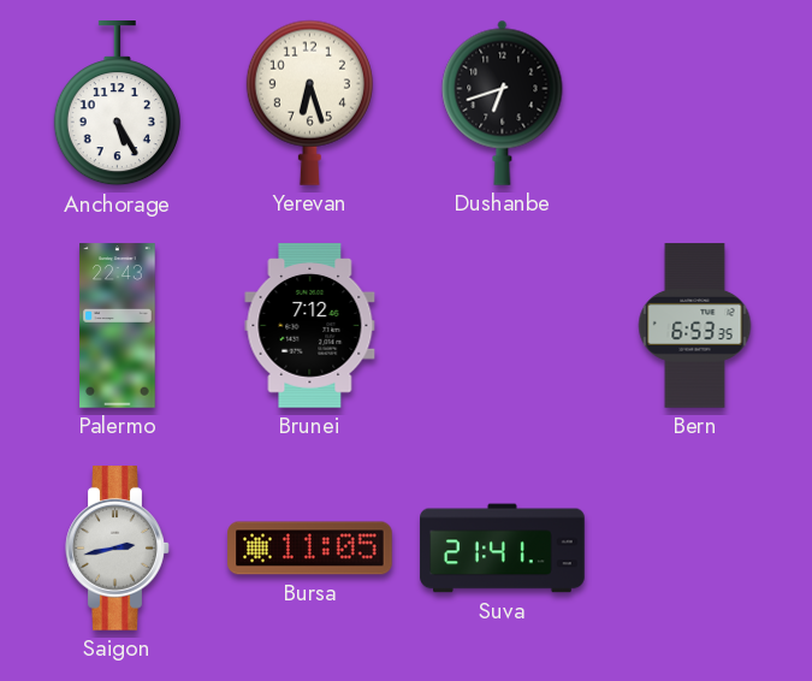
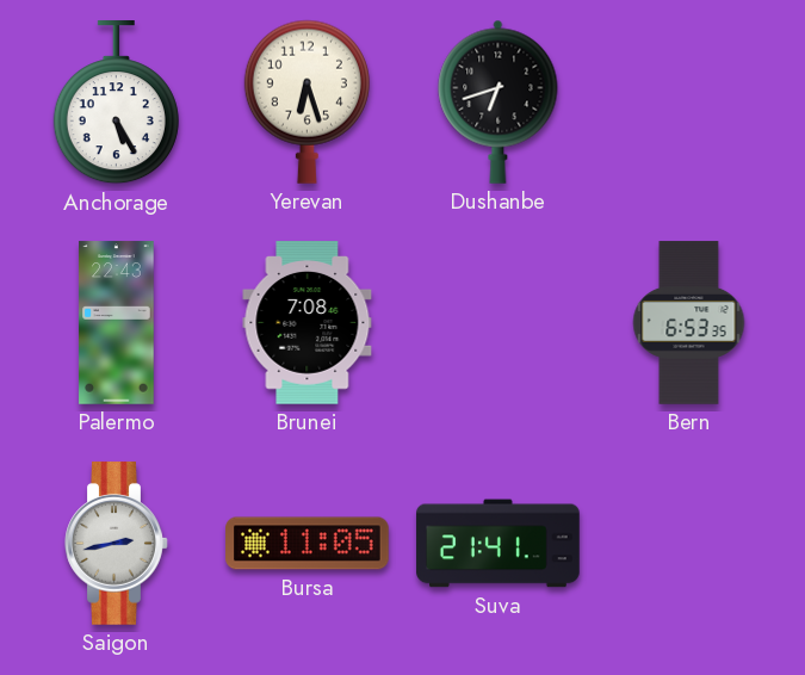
Brunei: 7:12 -> 7:08 (308, 323)
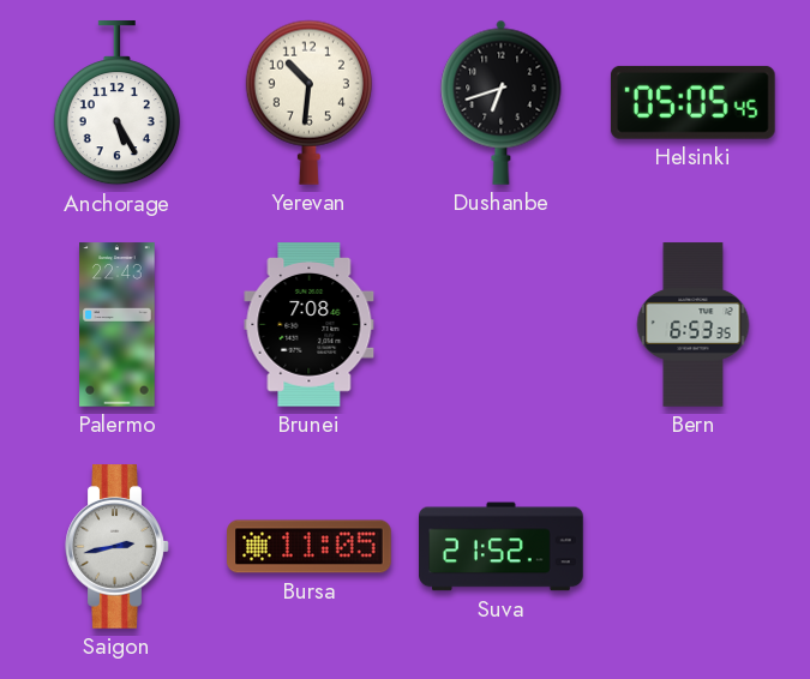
Yerevan: 6:27 -> 10:31 (308, 102)
Helsinki: none -> 05:05 (692, 102)
Suva: 21:41 -> 21:52 (502, 547)
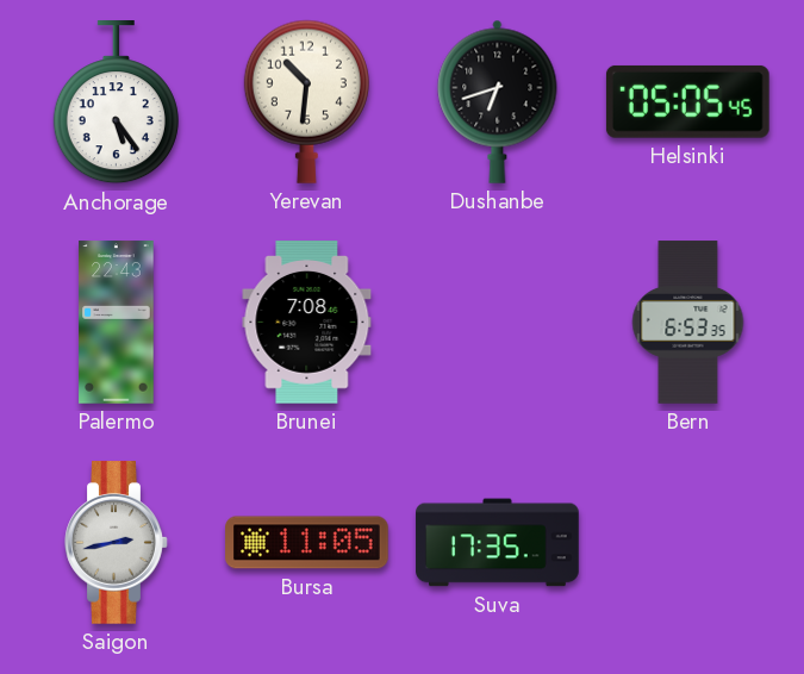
Anchorage: 5:25 -> 5:24 (116, 104)
Suva: 21:52 -> 17:35 (498, 543)
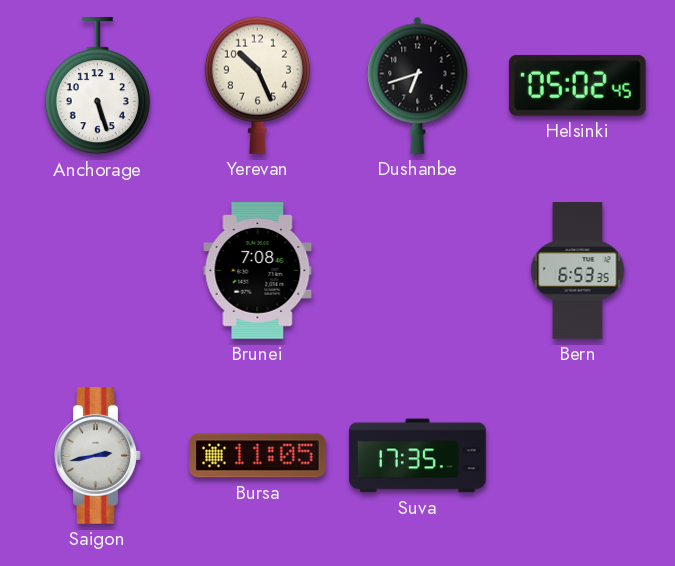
Anchorage: 5:24 -> 5:27 (97, 87)
Yerevan: 10:31 -> 10:26 (257, 85)
Helsinki: 05:05 -> 05:02 (577, 85)
Palermo: 22:43 -> none (117, 323)
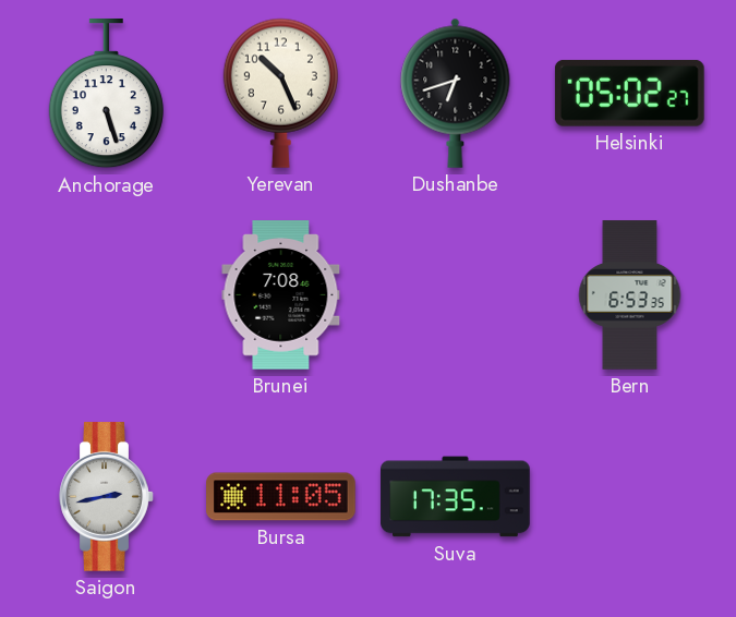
Helsinki: 05:02:45 -> 05:02:27 (629, 93)
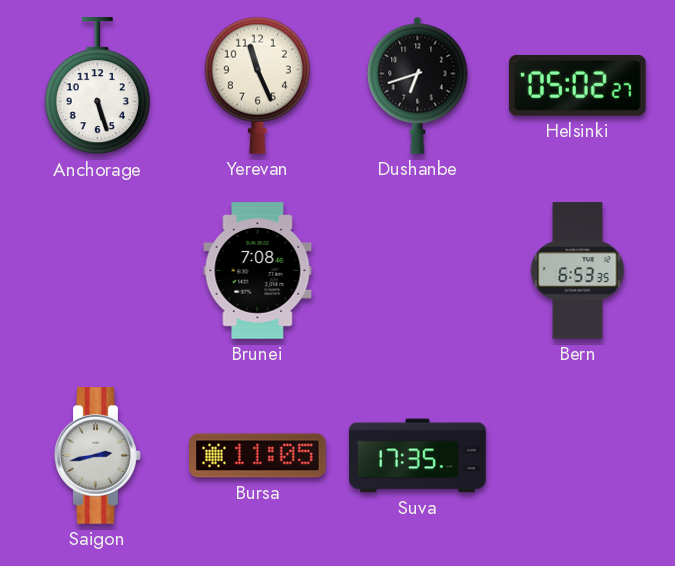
Yerevan: 10:26 -> 11:26 (257, 85)
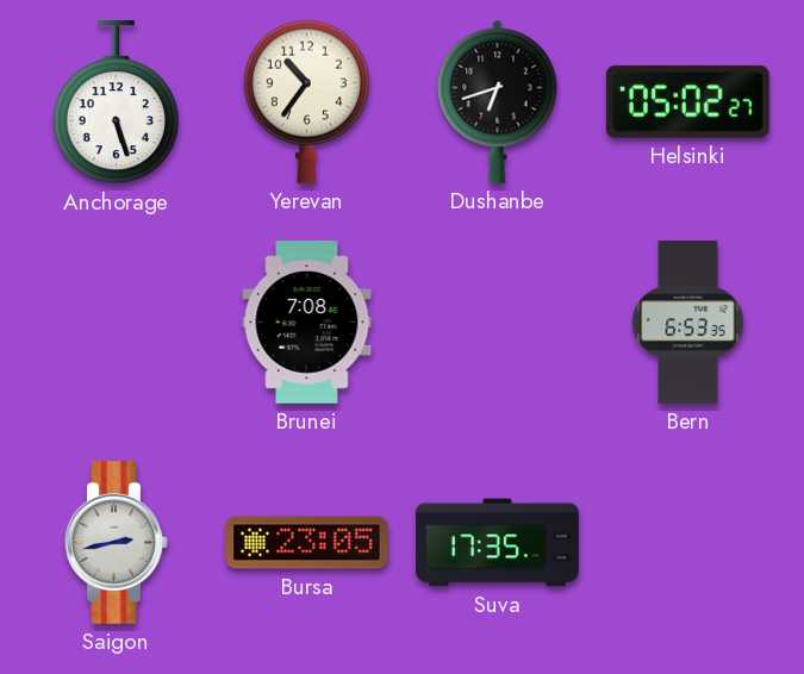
Yerevan: 11:26 -> 10:36 (306, 101)
Bursa: 11:05 -> 23:05 (307, 543)
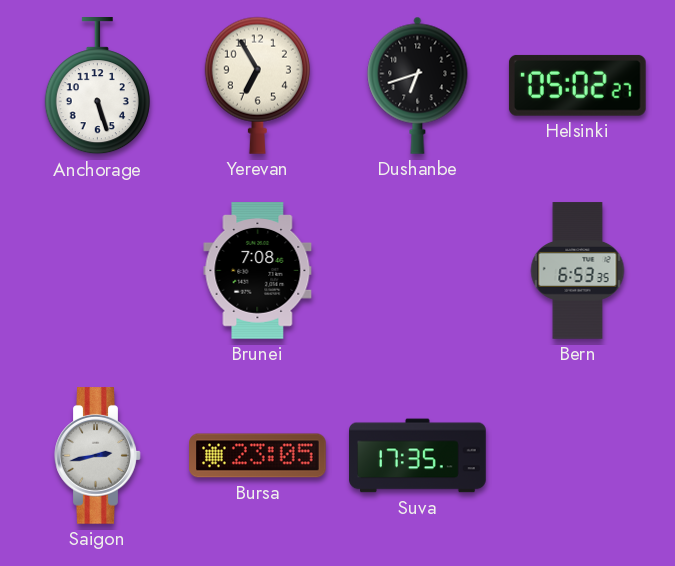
Yerevan: 10:36 -> 6:55 (257, 85)
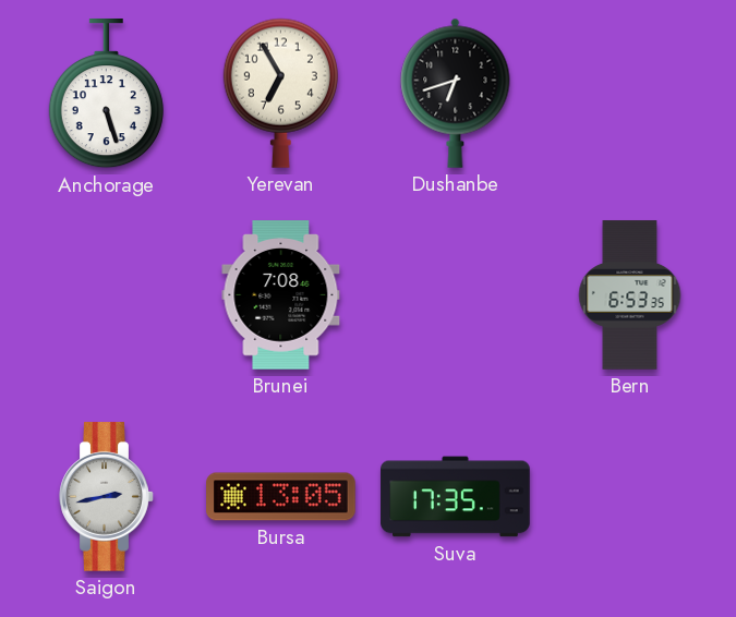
Helsinki: 05:02 -> none (577, 85)
Bursa: 23:05 -> 13:05 (281, 497)
